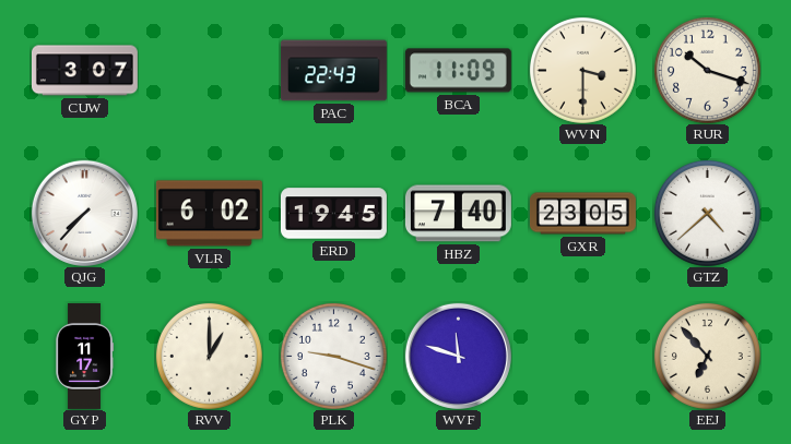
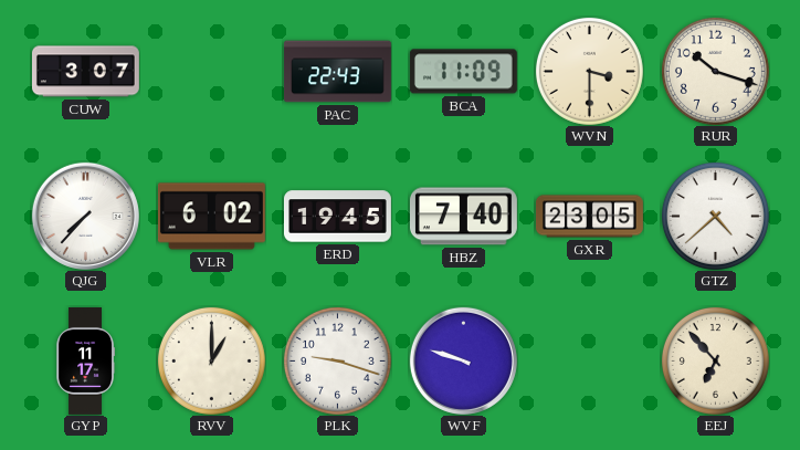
WVF: 11:48 -> 9:48 (463, 360)
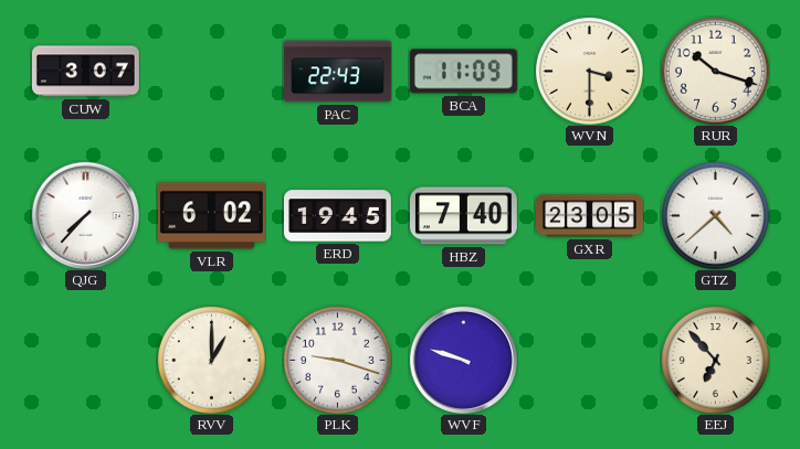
GYP: 11:17 -> none (85, 360)
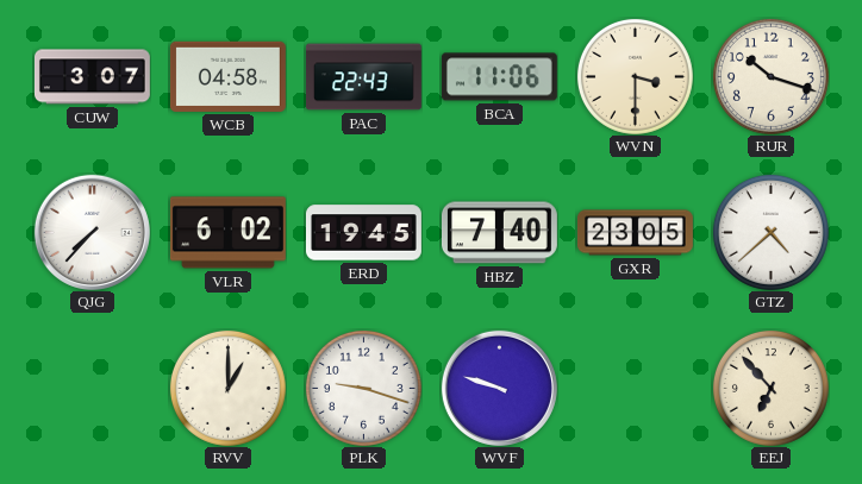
WCB: none -> 04:58 (227, 76)
BCA: 11:09 -> 11:06 (499, 77)
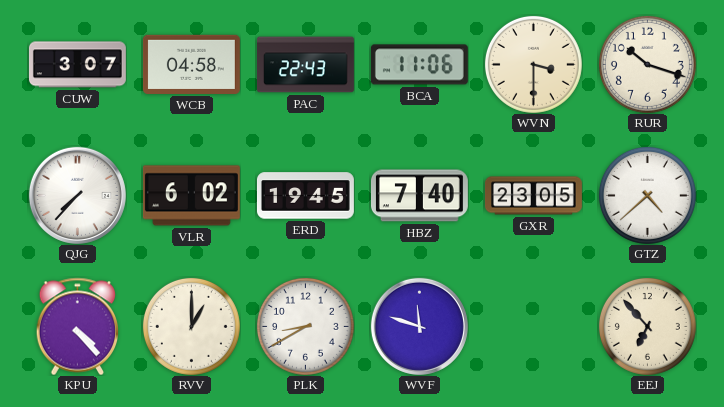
KPU: none -> 4:23 (78, 326)
PLK: 9:18 -> 8:40 (305, 326)
WVF: 9:48 -> 11:48 (419, 326)
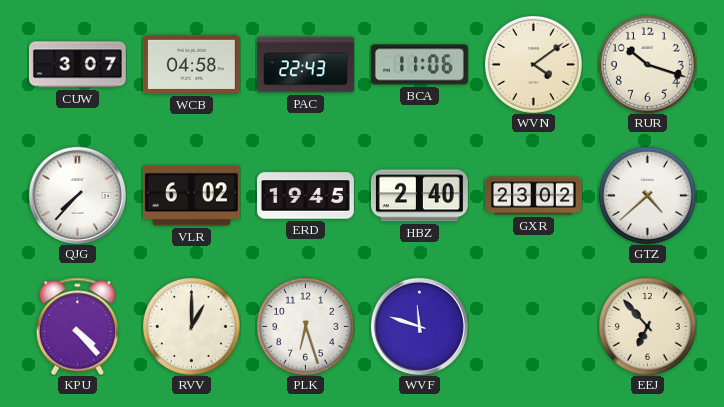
WVN: 3:30 -> 4:09 (533, 64)
HBZ: 7:40 -> 2:40 (419, 196)
GXR: 23:05 -> 23:02 (534, 196)
PLK: 8:40 -> 6:27 (305, 326)
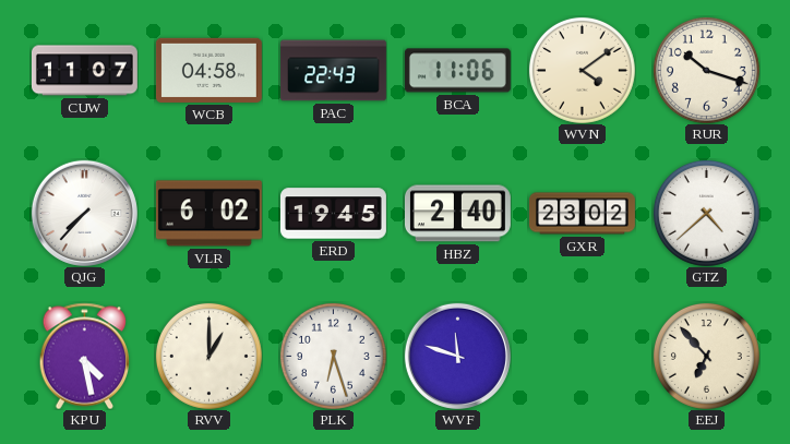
CUW: 3:07 -> 11:07 (84, 71)
KPU: 4:23 -> 4:28 (85, 356)
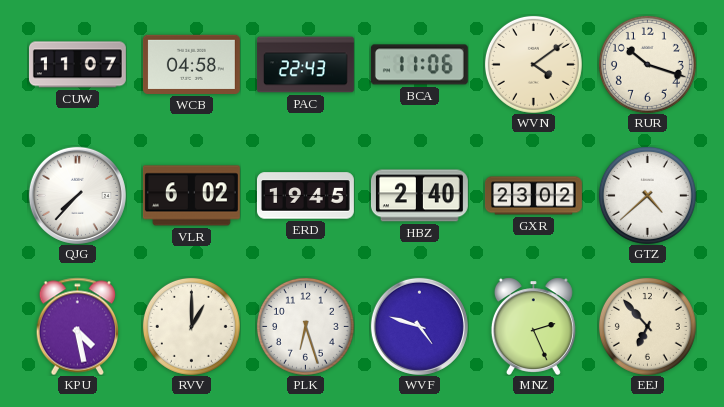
WVF: 11:48 -> 4:48 (419, 326)
MNZ: none -> 2:26 (533, 326)
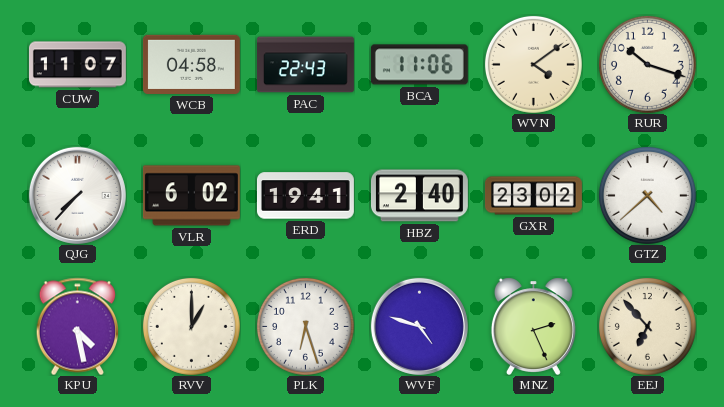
ERD: 19:45 -> 19:41 (305, 196)
